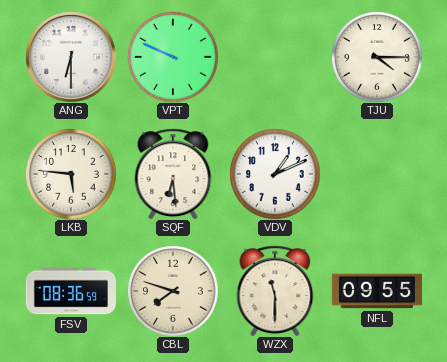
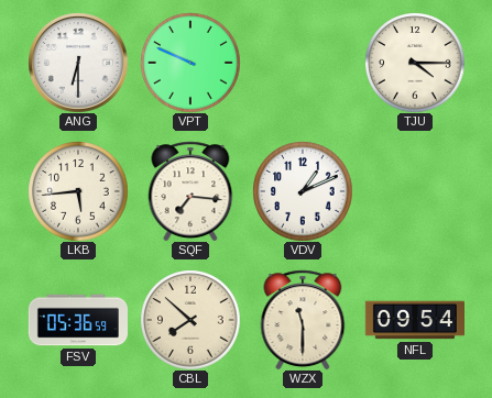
LKB: 5:46 -> 5:44 (78, 191)
SQF: 6:29 -> 7:16 (190, 191)
FSV: 08:36 -> 05:36 (77, 320)
CBL: 7:48 -> 7:52 (190, 320)
NFL: 09:55 -> 09:54 (414, 320)
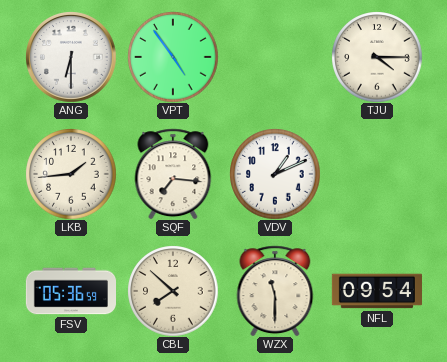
VPT: 9:49 -> 4:54 (173, 57)
LKB: 5:44 -> 1:44 (71, 174)
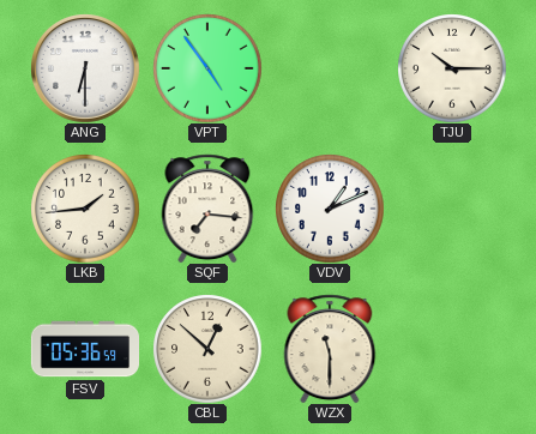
TJU: 4:15 -> 10:15 (452, 68)
CBL: 7:52 -> 12:52 (207, 349)
NFL: 09:54 -> none (376, 291)
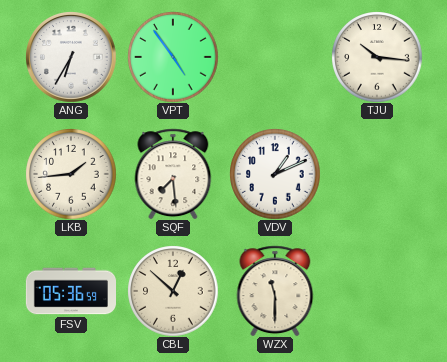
ANG: 6:30 -> 6:35 (71, 57)
TJU: 10:15 -> 10:16 (377, 57)
SQF: 7:16 -> 7:29 (173, 174)
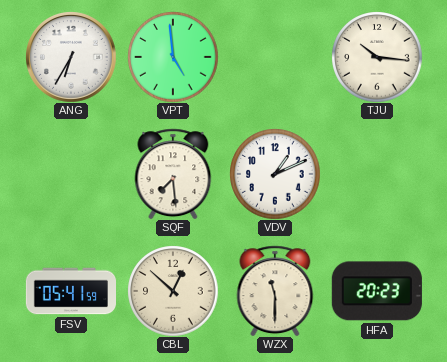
VPT: 4:54 -> 4:59 (173, 57)
LKB: 1:44 -> none (71, 174)
FSV: 05:36 -> 05:41 (70, 291)
HFA: none -> 20:23 (377, 291)
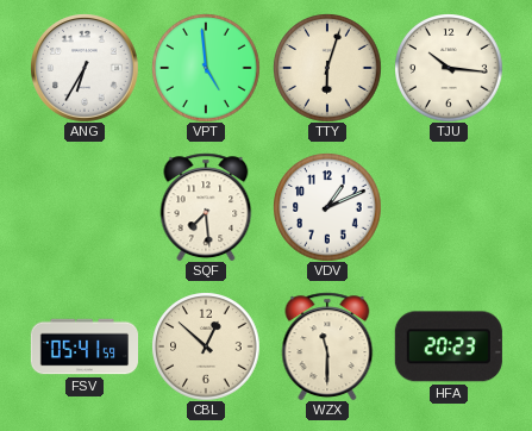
TTY: none -> 6:03 (327, 68)
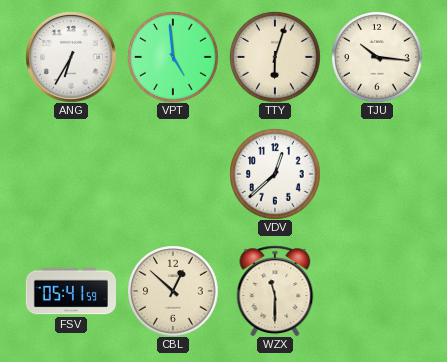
SQF: 7:29 -> none (206, 207)
VDV: 1:11 -> 12:38 (275, 174)
HFA: 20:23 -> none (449, 346)
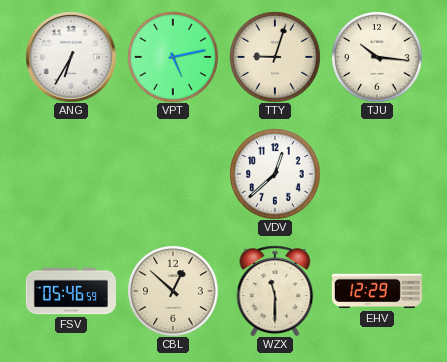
VPT: 4:59 -> 5:13 (173, 57)
TTY: 6:03 -> 9:03 (275, 57)
FSV: 05:41 -> 05:46 (70, 291)
EHV: none -> 12:29 (377, 291)
